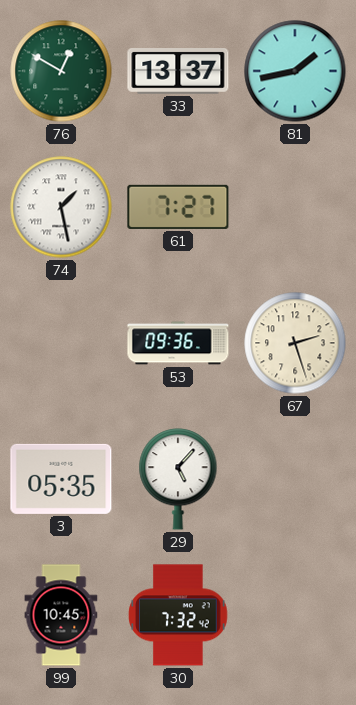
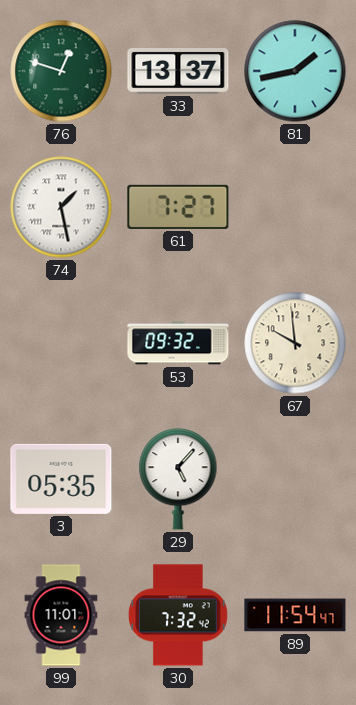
76: 12:50 -> 12:48 (61, 71)
53: 09:36 -> 09:32 (178, 343)
67: 2:27 -> 9:59 (295, 343)
99: 10:45 -> 11:01 (61, 615)
89: none -> 11:54 (295, 615)
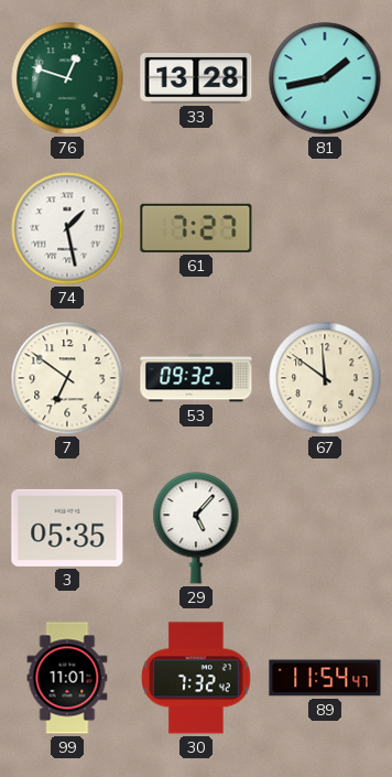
33: 13:37 -> 13:28 (196, 79)
7: none -> 6:51 (67, 378)
67: 9:59 -> 11:51 (325, 378)
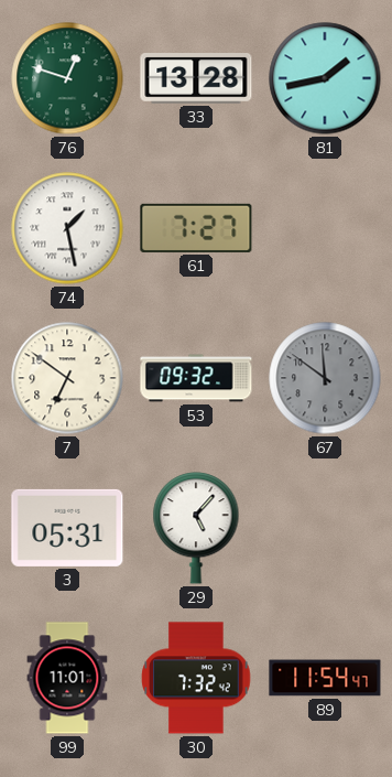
67 dial: cream -> grey (325, 378)
3: 05:35 -> 05:31 (67, 528)
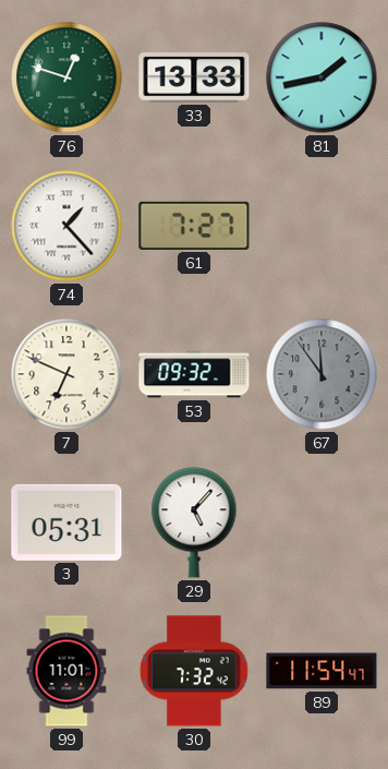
33: 13:28 -> 13:33 (194, 79)
74: 1:28 -> 1:23 (66, 226)
7: 6:51 -> 6:49 (66, 374)
67: 11:51 -> 11:54 (322, 374)
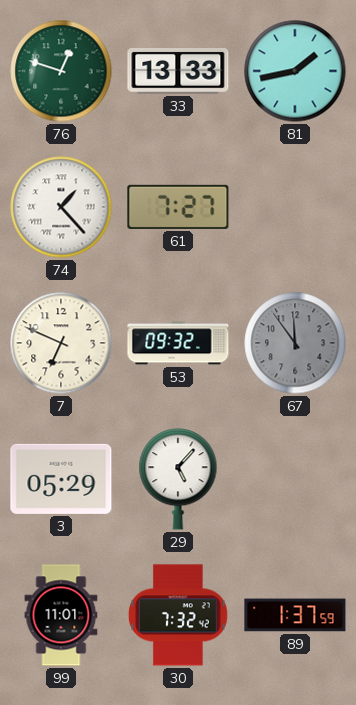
3: 05:31 -> 05:29 (61, 479)
89: 11:54 -> 1:37 (295, 615)
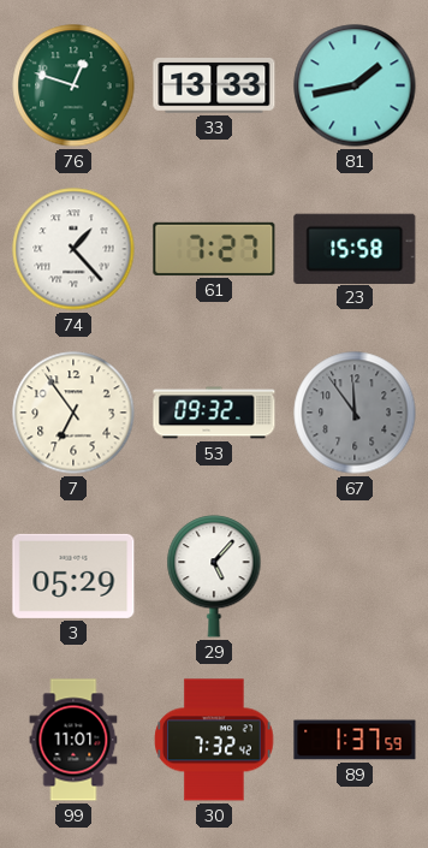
23: none -> 15:58 (355, 248)
7: 6:49 -> 6:54 (73, 413)
